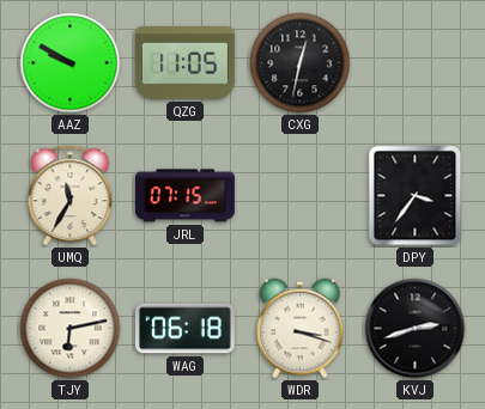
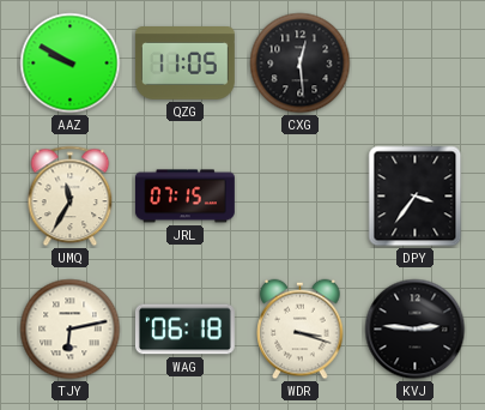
CXG: 12:32 -> 12:29 (301, 64)
KVJ: 2:42 -> 2:46 (416, 330)
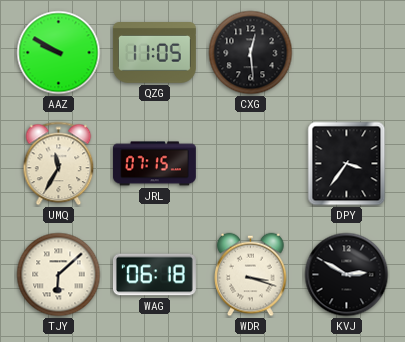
TJY: 6:13 -> 6:08 (59, 275)
KVJ: 2:46 -> 2:50 (347, 275)
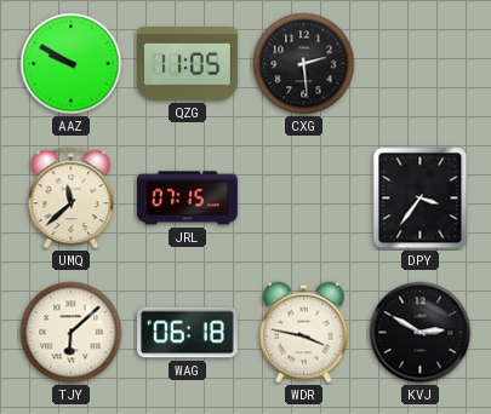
CXG: 12:29 -> 2:29 (304, 64)
UMQ: 11:35 -> 11:38 (72, 199)
WDR: 3:18 -> 3:47 (304, 333)
